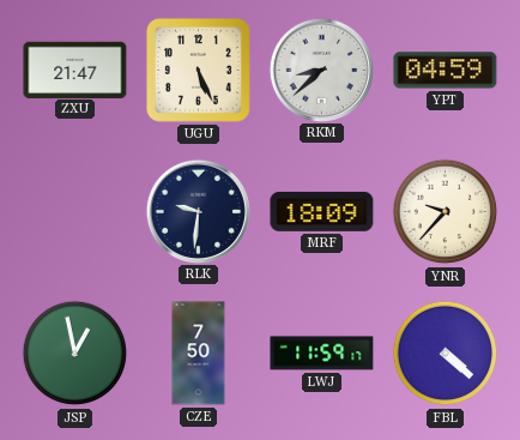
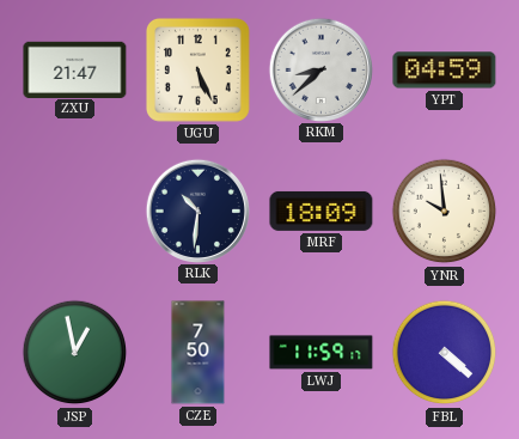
RLK: 9:31 -> 10:31 (197, 211)
YNR: 9:37 -> 9:59 (445, 212)
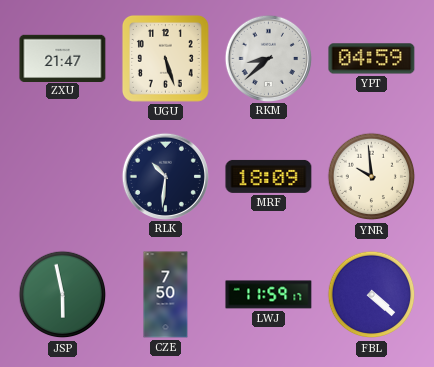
UGU: 5:26 -> 5:27 (165, 58)
JSP: 12:58 -> 5:58 (63, 295)
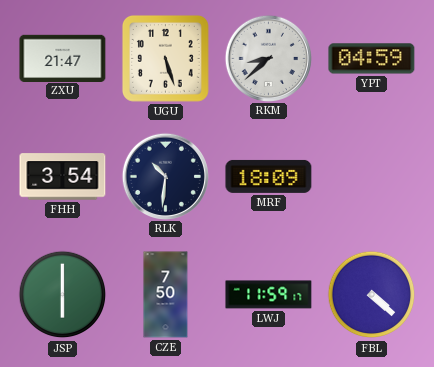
FHH: none -> 3:54 (63, 177)
YNR: 9:59 -> none (372, 177)
JSP: 5:58 -> 6:00 (63, 295)
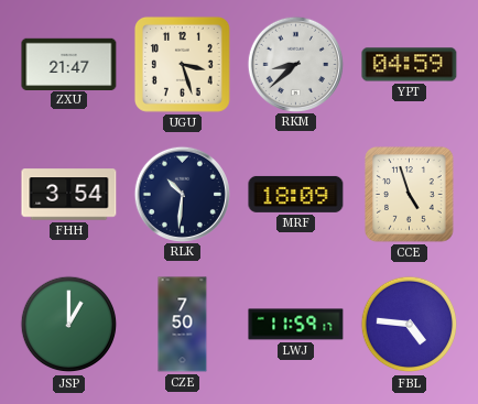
UGU: 5:27 -> 3:27 (182, 64)
CCE: none -> 4:57 (410, 195)
JSP: 6:00 -> 1:00 (69, 325)
FBL: 4:22 -> 4:46 (410, 325)
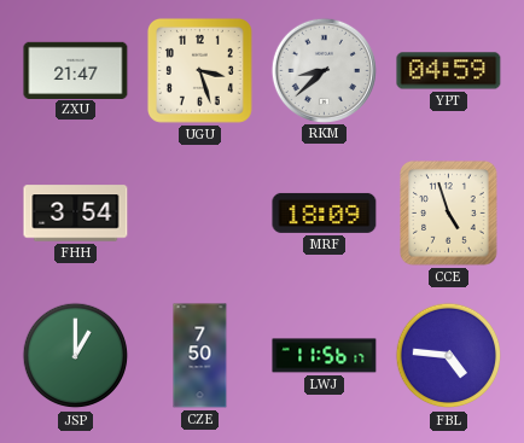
RLK: 10:31 -> none (182, 194)
LWJ: 11:59 -> 11:56 (325, 356)
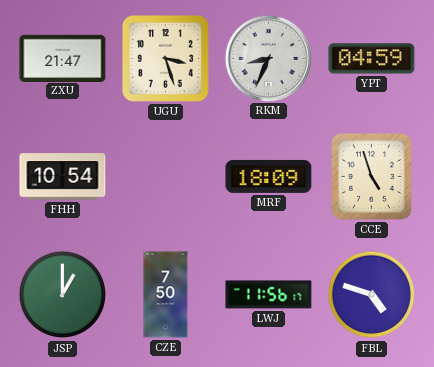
RKM: 8:38 -> 8:34 (268, 58)
FHH: 3:54 -> 10:54 (63, 177)
FBL: 4:46 -> 4:48 (372, 295)
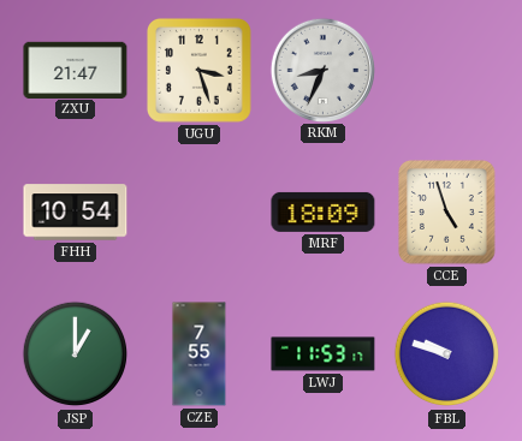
YPT: 04:59 -> none (372, 59)
CZE: 7:50 -> 7:55 (200, 354)
LWJ: 11:56 -> 11:53 (324, 354)
FBL: 4:48 -> 9:48 (447, 354)
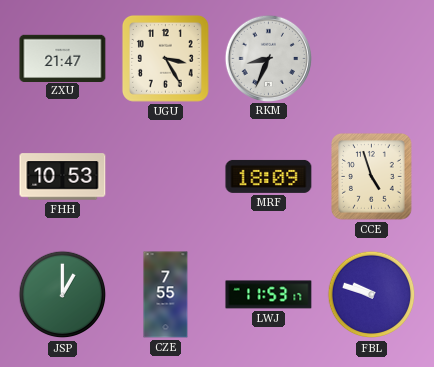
UGU: 3:27 -> 3:25 (165, 58)
FHH: 10:54 -> 10:53 (63, 177)
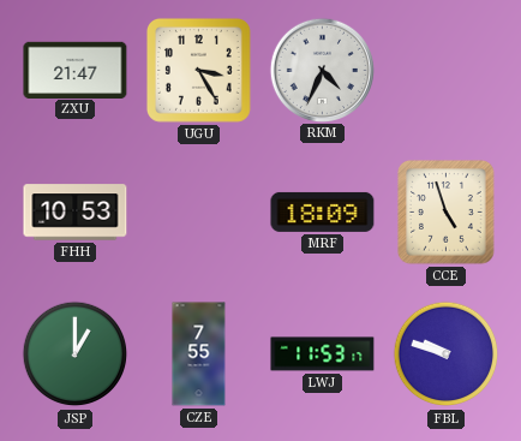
RKM: 8:34 -> 4:34 (322, 70)
